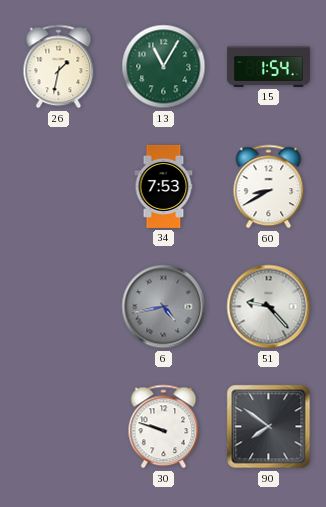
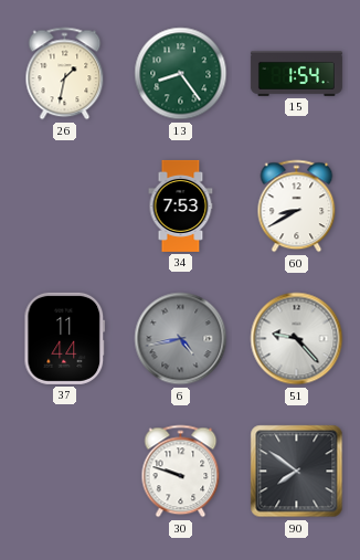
13: 11:05 -> 8:24 (181, 74)
37: none -> 11:44 (65, 338)
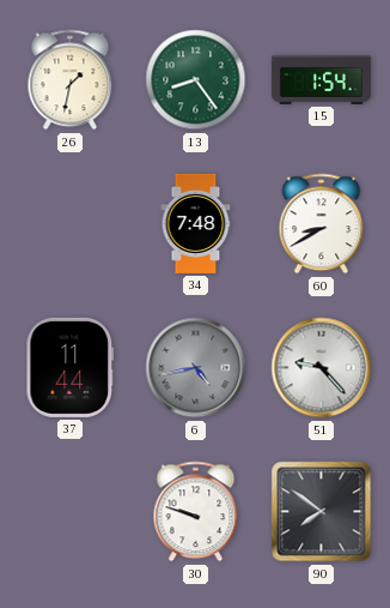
34: 7:53 -> 7:48 (196, 223)
